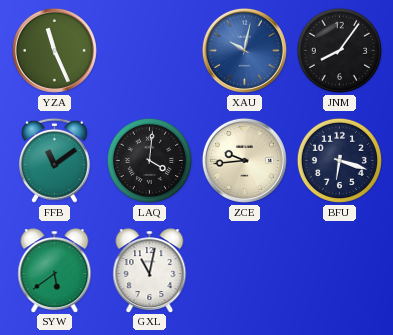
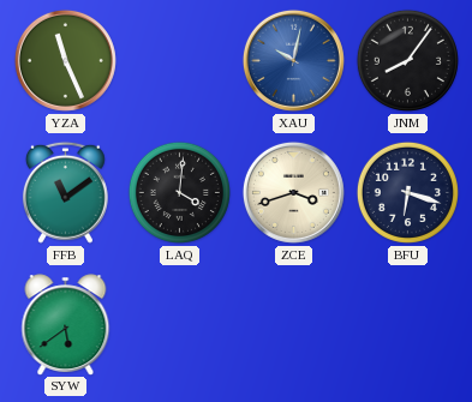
ZCE: 9:44 -> 3:42 (293, 192)
GXL: 11:02 -> none (150, 270)
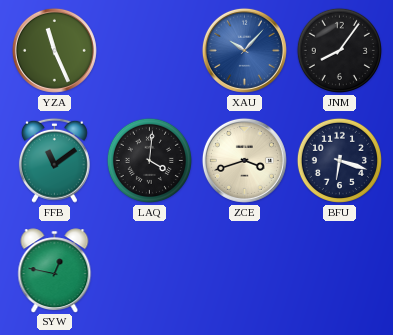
XAU: 10:02 -> 10:07 (244, 50)
SYW: 5:39 -> 12:47 (55, 270)
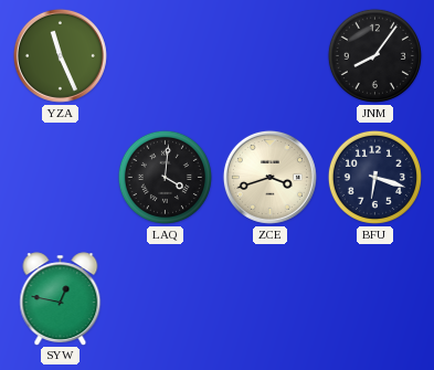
XAU: 10:07 -> none (244, 50)
FFB: 11:09 -> none (54, 160)
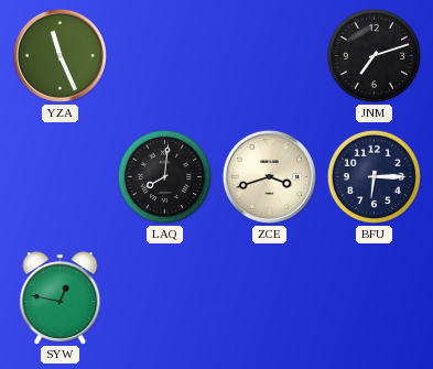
JNM: 8:06 -> 7:12 (374, 55)
LAQ: 4:01 -> 8:01 (164, 176)
BFU: 6:18 -> 6:15 (374, 176)
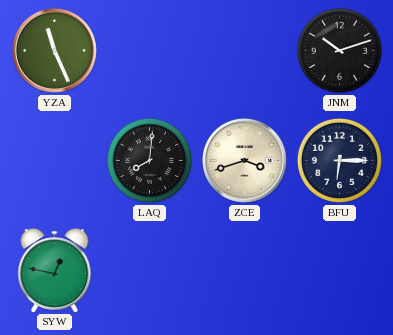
JNM: 7:12 -> 10:12 (339, 50)
